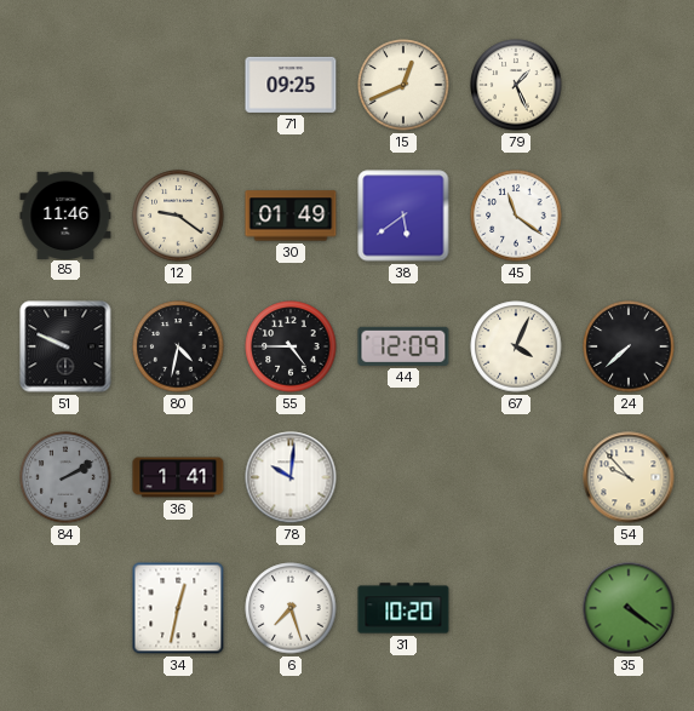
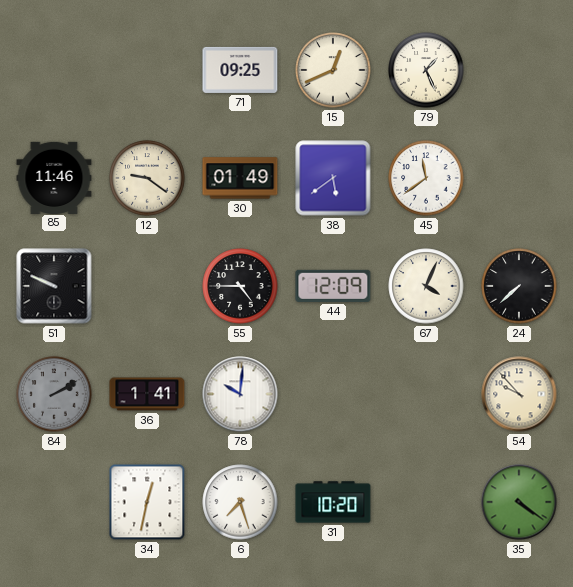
45: 11:21 -> 11:39 (426, 178)
80: 4:32 -> none (178, 346)
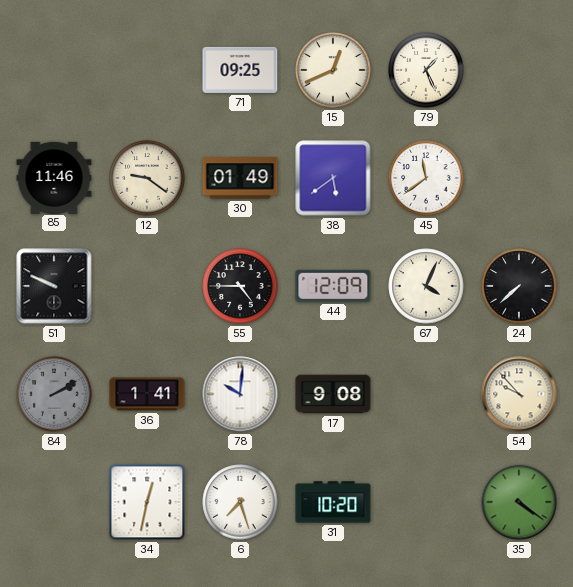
17: none -> 9:08 (333, 394)
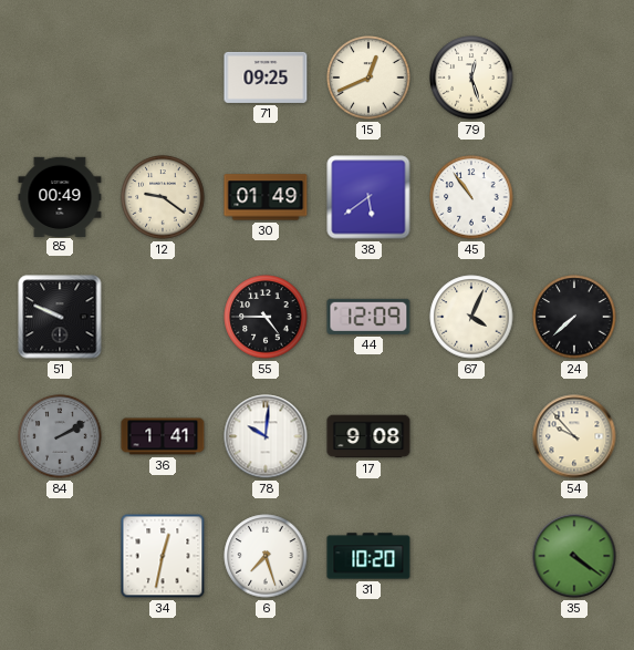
79: 1:26 -> 12:27 (471, 78)
85: 11:46 -> 00:49 (60, 196)
45: 11:39 -> 10:54 (471, 197)
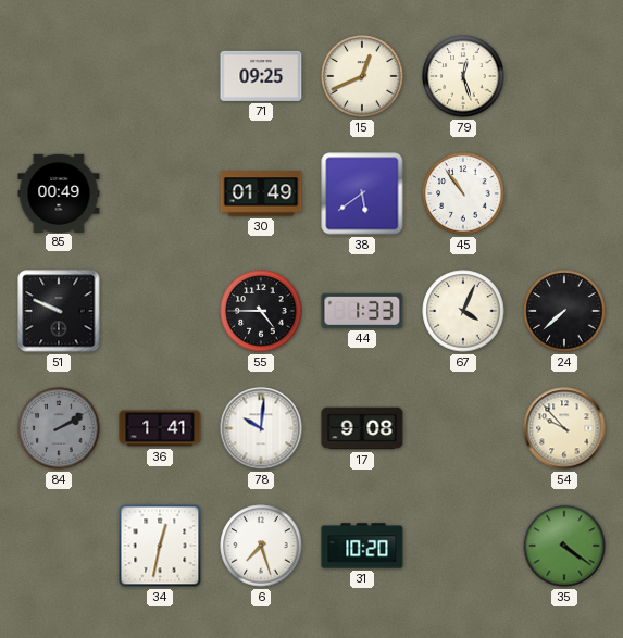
12: 9:21 -> none (163, 197)
44: 12:09 -> 1:33 (362, 311)
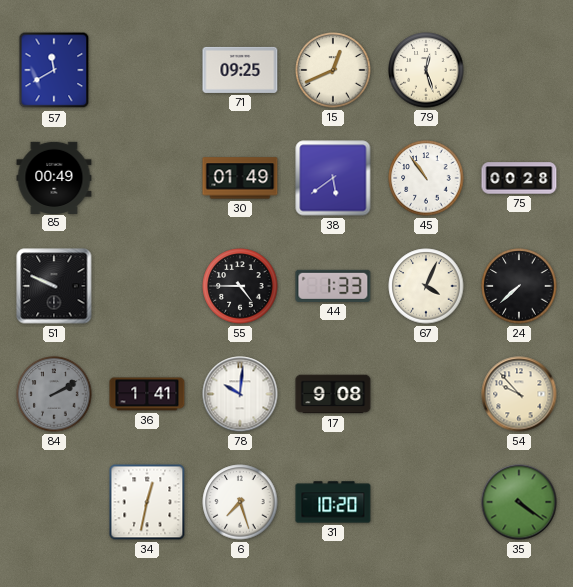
57: none -> 11:40 (54, 70)
75: none -> 00:28 (519, 178)
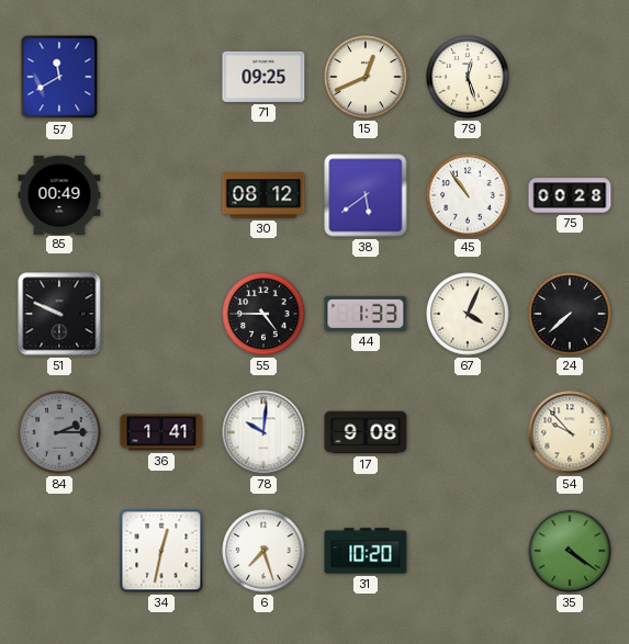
30: 01:49 -> 08:12 (263, 195)
84: 2:10 -> 2:15 (59, 432)
